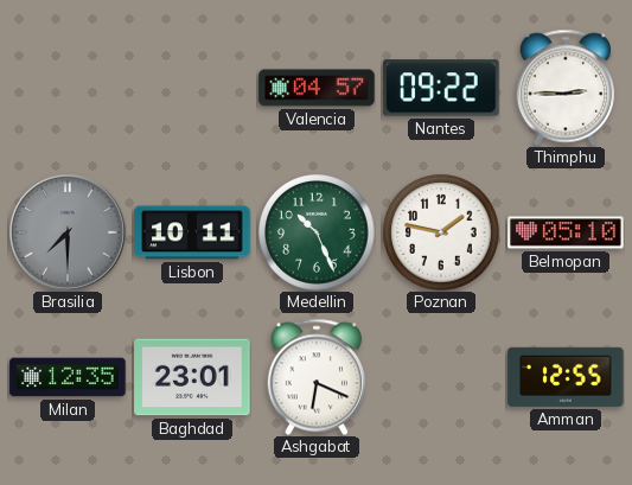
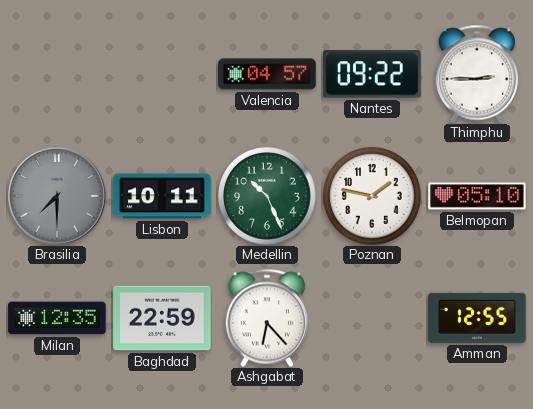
Baghdad: 23:01 -> 22:59 (162, 318)
Ashgabat: 6:19 -> 6:23 (266, 318)
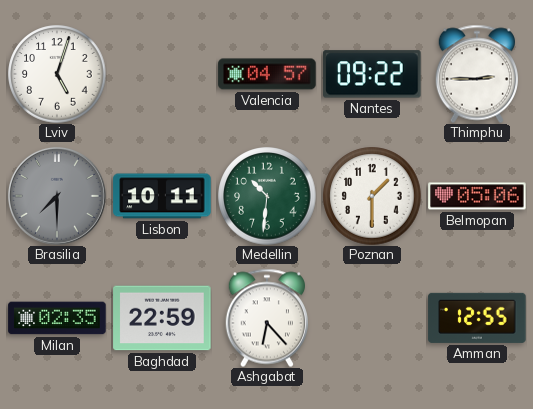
Lviv: none -> 5:03 (57, 74)
Medellin: 10:26 -> 10:31 (267, 196)
Poznan: 1:47 -> 1:30 (372, 196)
Belmopan: 05:10 -> 05:06 (477, 196)
Milan: 12:35 -> 02:35 (57, 318)
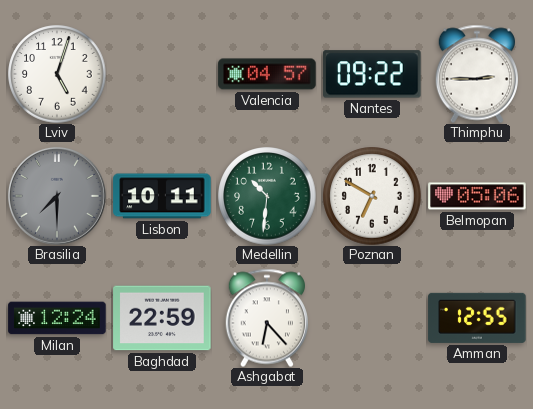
Poznan: 1:30 -> 6:50 (372, 196)
Milan: 02:35 -> 12:24 (57, 318)
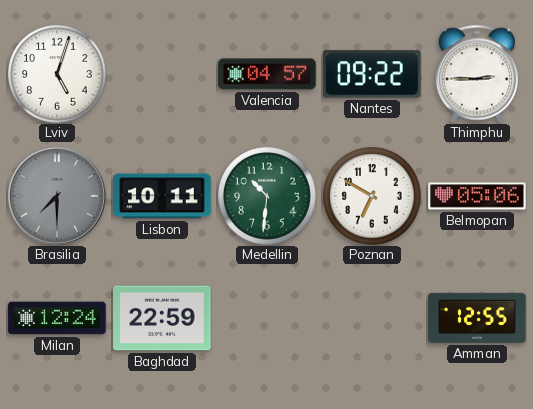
Ashgabat: 6:23 -> none (266, 318)
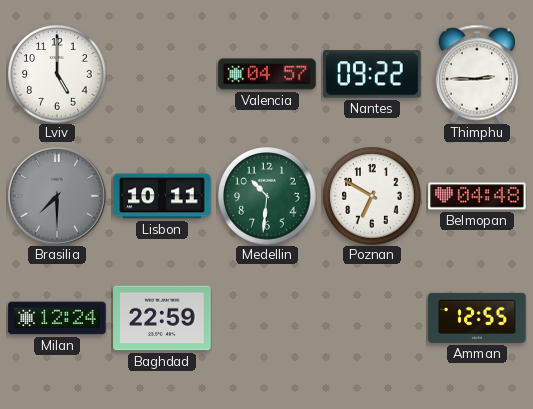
Lviv: 5:03 -> 5:00 (57, 74)
Belmopan: 05:06 -> 04:48 (477, 196)
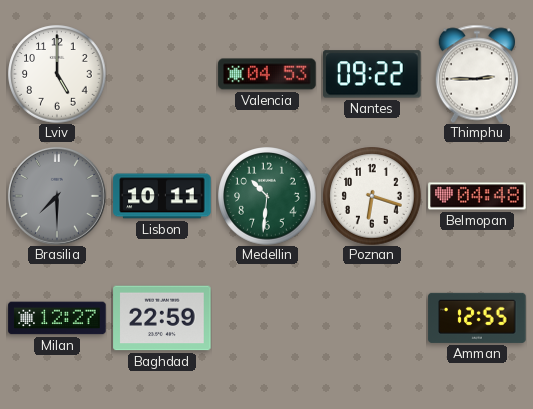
Valencia: 04:57 -> 04:53 (267, 74)
Poznan: 6:50 -> 6:18 (372, 196)
Milan: 12:24 -> 12:27 (57, 318)
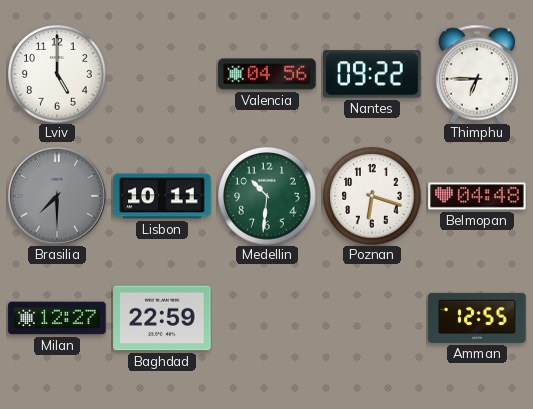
Valencia: 04:53 -> 04:56 (267, 74)
Thimphu: 2:45 -> 6:45 (476, 74)
